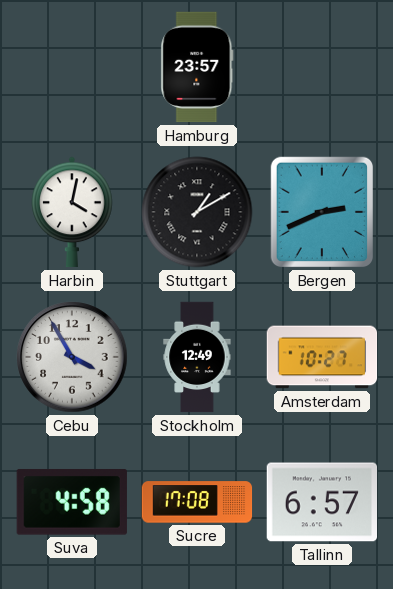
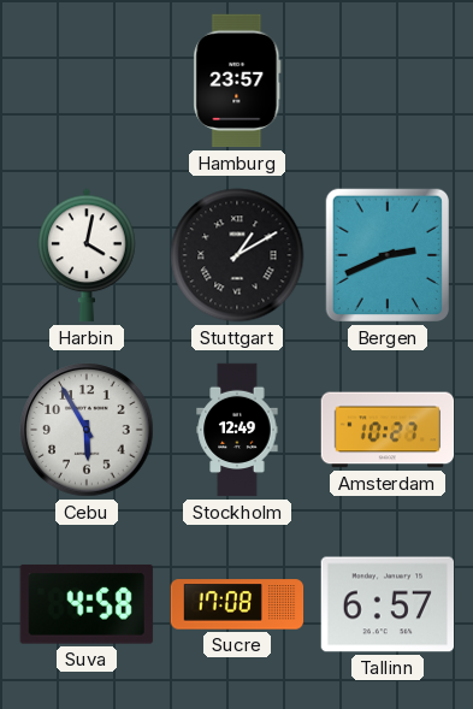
Cebu: 3:55 -> 5:55 (87, 430)
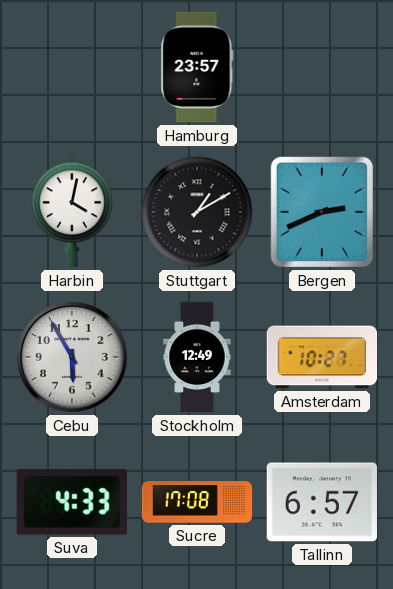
Suva: 4:58 -> 4:33 (72, 502)
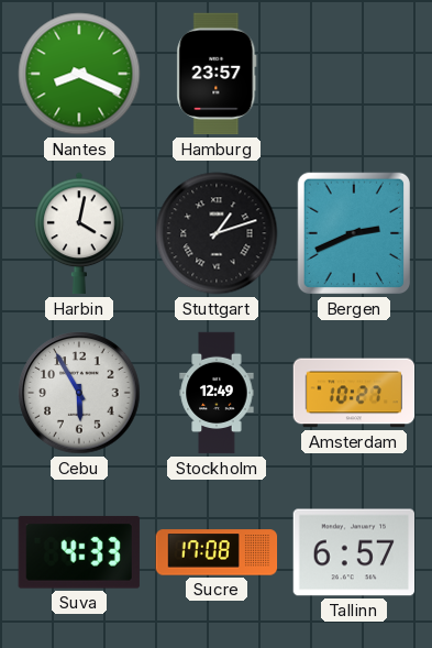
Nantes: none -> 8:19 (79, 74)
Stuttgart: 1:10 -> 1:12 (217, 233)
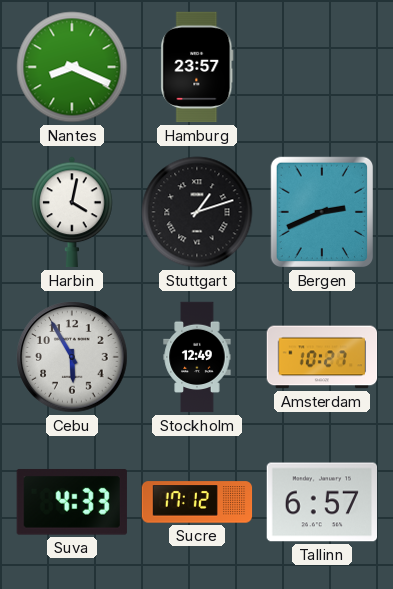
Sucre: 17:08 -> 17:12 (197, 502)
